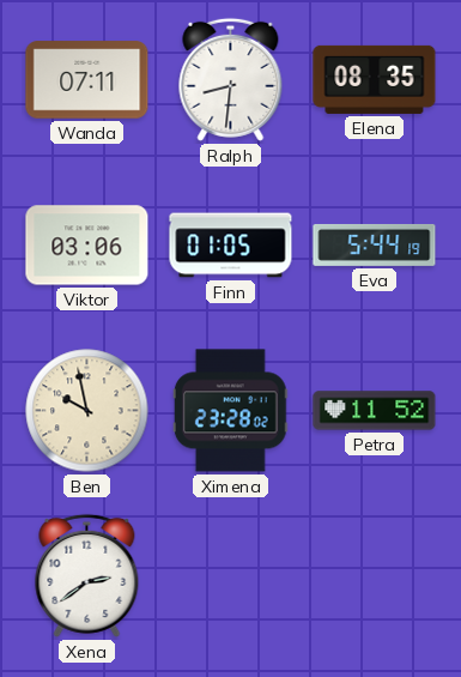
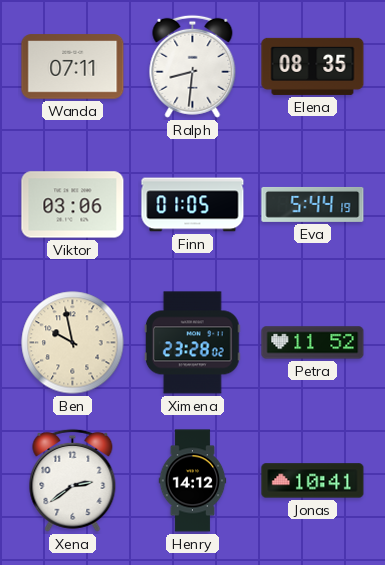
Henry: none -> 14:12 (193, 481)
Jonas: none -> 10:41 (313, 481)
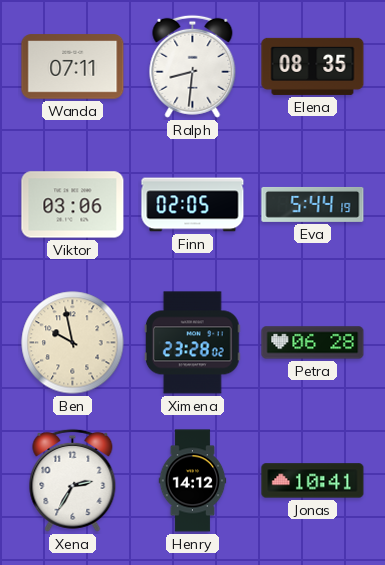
Finn: 01:05 -> 02:05 (193, 205)
Petra: 11:52 -> 06:28 (313, 343)
Xena: 2:39 -> 2:35 (73, 480)
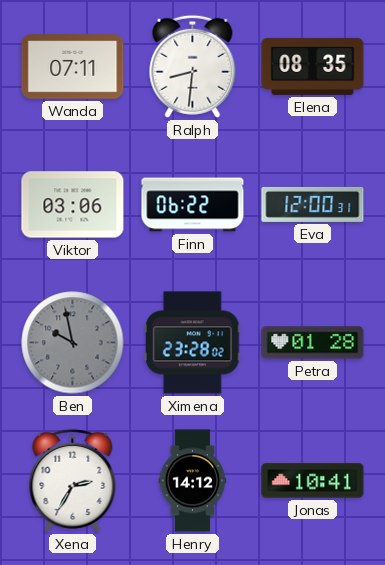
Finn: 02:05 -> 06:22 (193, 205)
Eva: 5:44 -> 12:00 (313, 204)
Ben dial: cream -> grey (73, 343)
Petra: 06:28 -> 01:28 (313, 343)
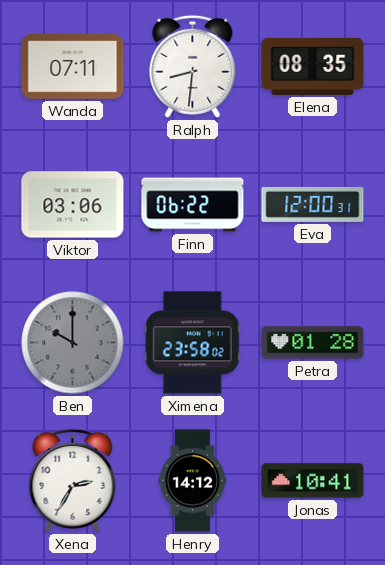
Ben: 9:58 -> 10:00 (73, 343)
Ximena: 23:28 -> 23:58 (192, 343)
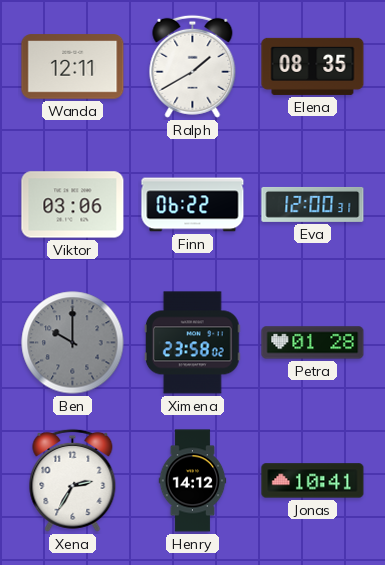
Wanda: 07:11 -> 12:11 (73, 67)
Ralph: 8:31 -> 1:40 (193, 66)
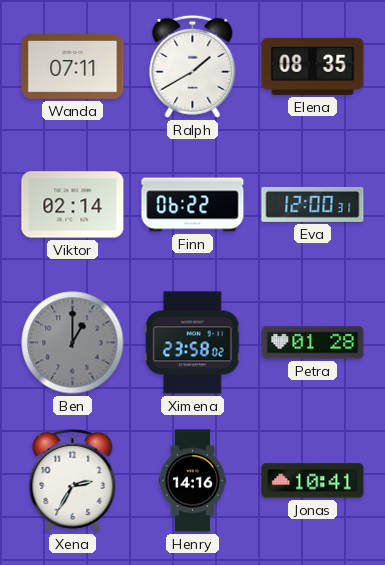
Wanda: 12:11 -> 07:11 (73, 67)
Viktor: 03:06 -> 02:14 (73, 205)
Ben: 10:00 -> 1:00 (73, 343)
Henry: 14:12 -> 14:16 (193, 481)
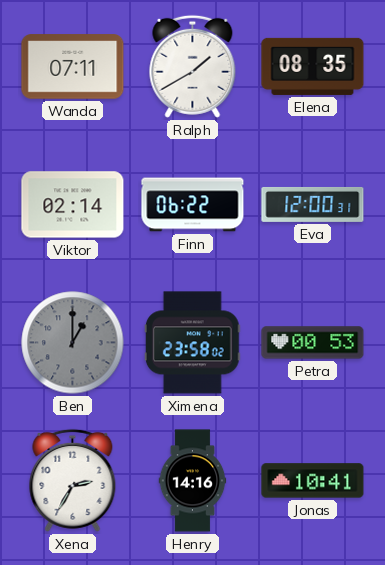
Petra: 01:28 -> 00:53 (313, 343)
